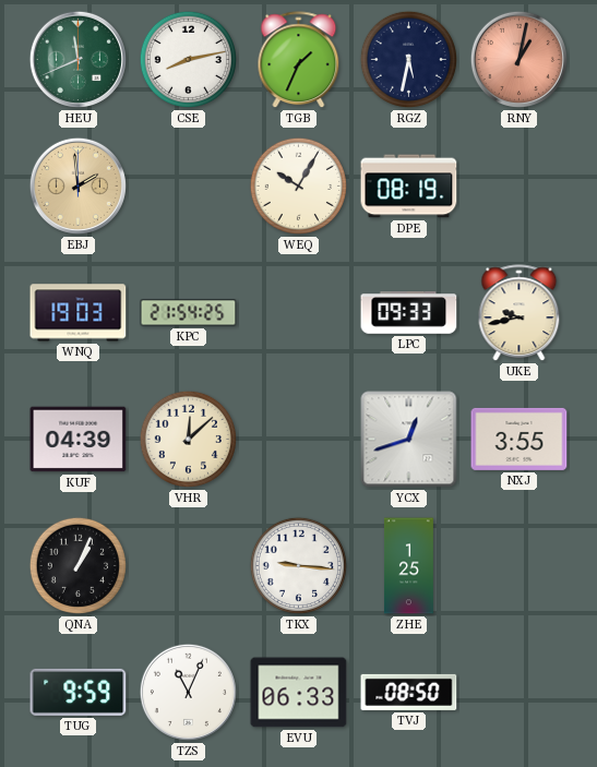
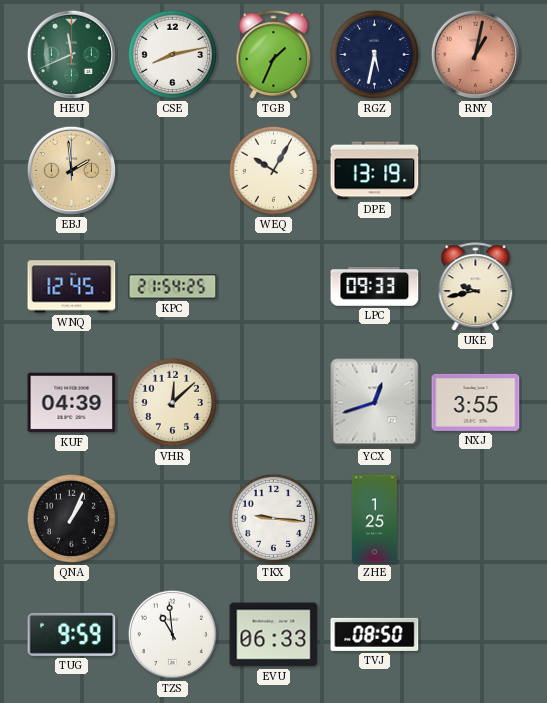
DPE: 08:19 -> 13:19 (375, 171)
WNQ: 19:03 -> 12:45 (72, 287)
TZS: 11:04 -> 10:59 (172, 634)
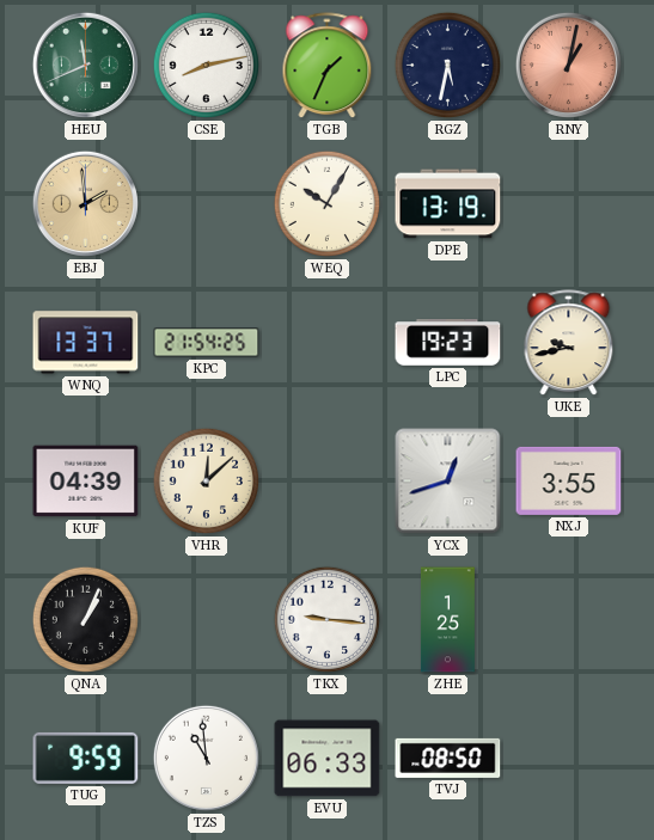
WNQ: 12:45 -> 13:37 (86, 343)
LPC: 09:33 -> 19:23 (448, 343)
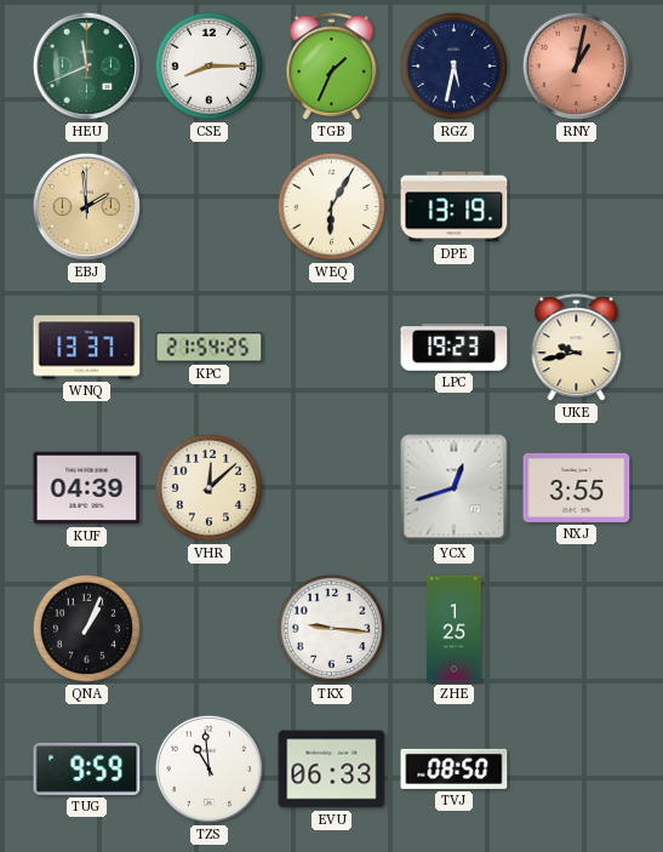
CSE: 8:13 -> 8:15 (208, 65)
WEQ: 10:05 -> 6:05 (331, 206)
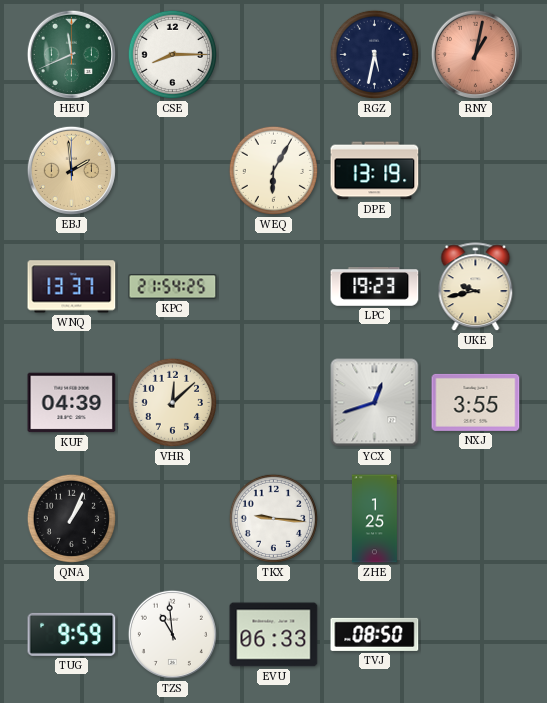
TGB: 1:34 -> none (332, 67)
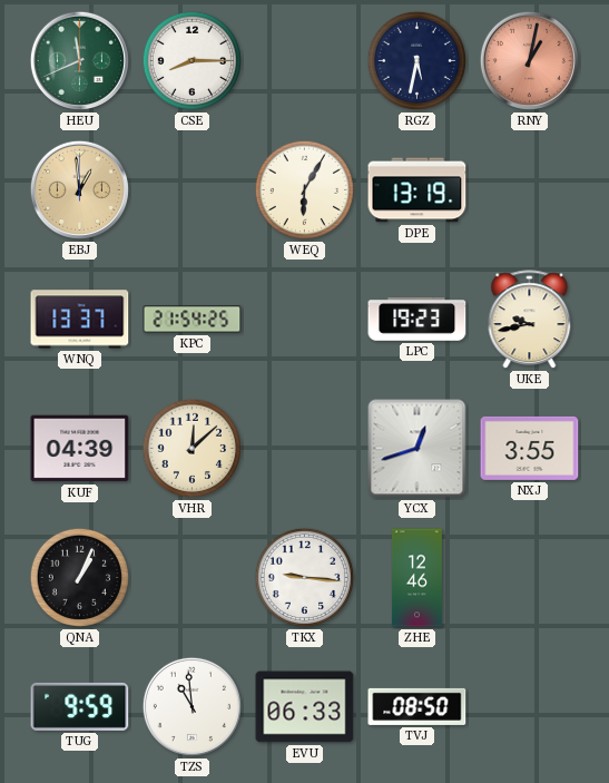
EBJ: 1:59 -> 12:59 (79, 189)
ZHE: 1:25 -> 12:46 (416, 578)
